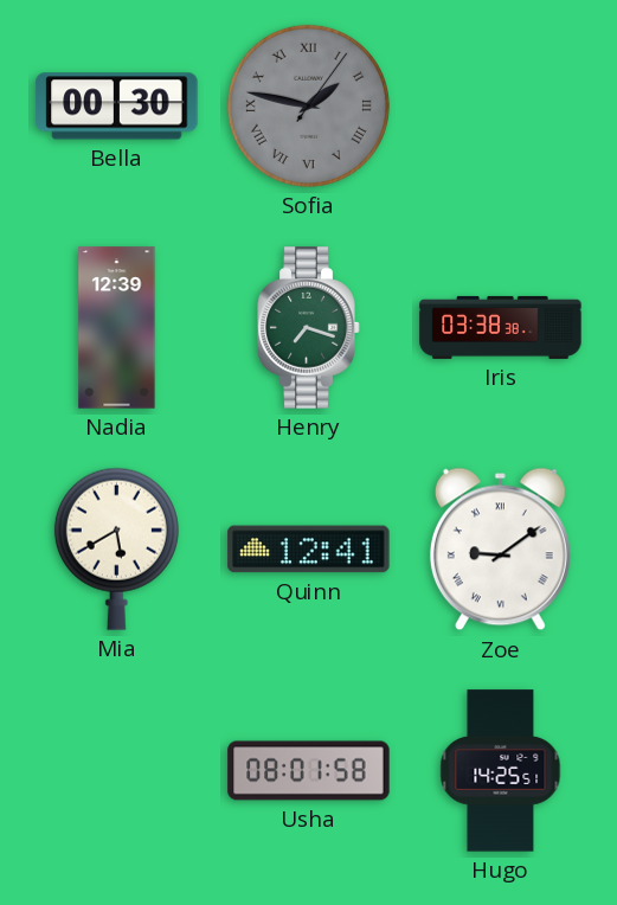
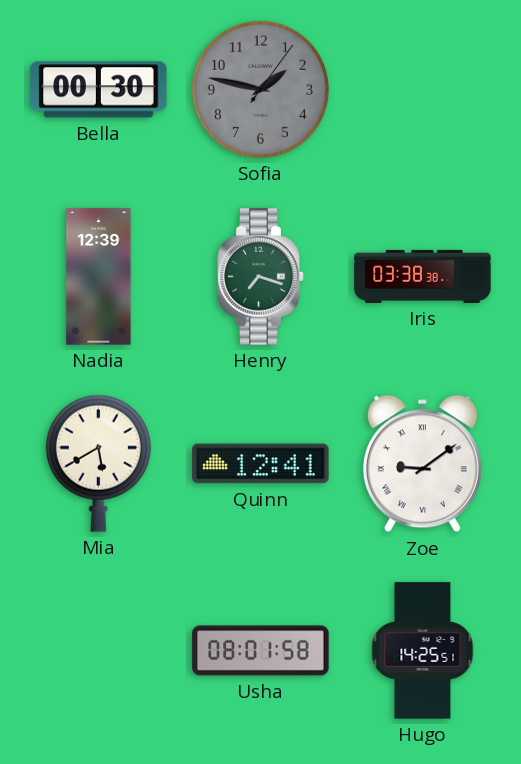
Sofia numerals: Roman -> Arabic (260, 89)
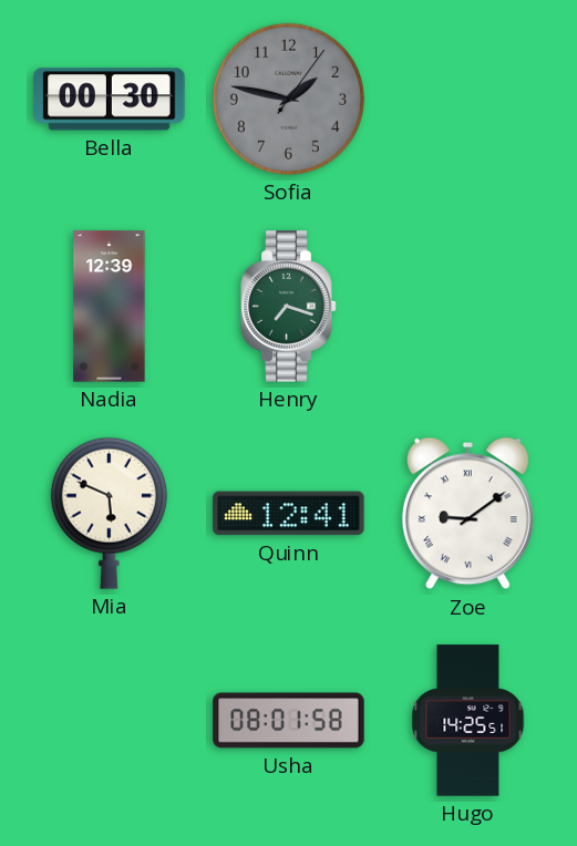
Iris: 03:38 -> none (423, 276)
Mia: 5:40 -> 5:49 (109, 513)
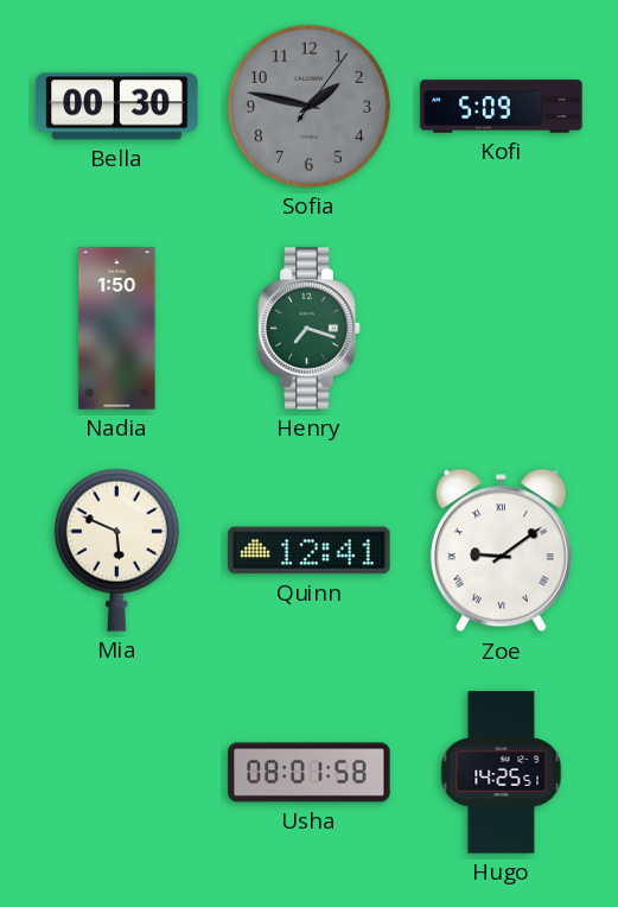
Kofi: none -> 5:09 (502, 107)
Nadia: 12:39 -> 1:50 (117, 329)
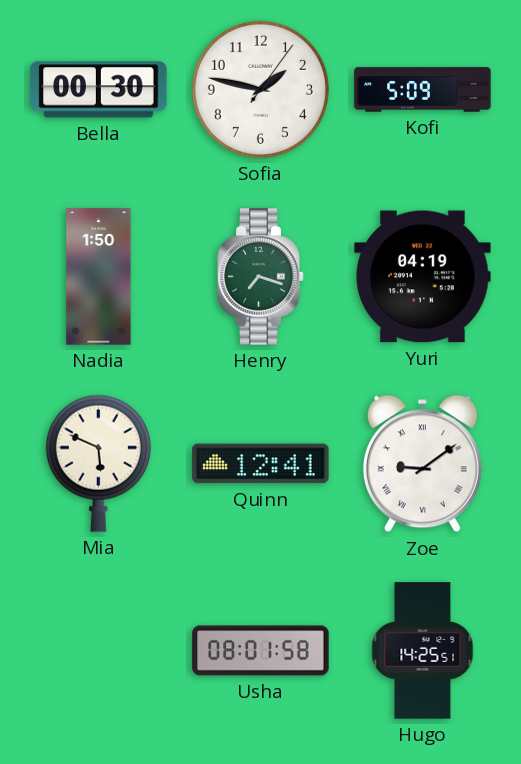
Sofia dial: grey -> white (260, 89)
Yuri: none -> 04:19 (423, 277)
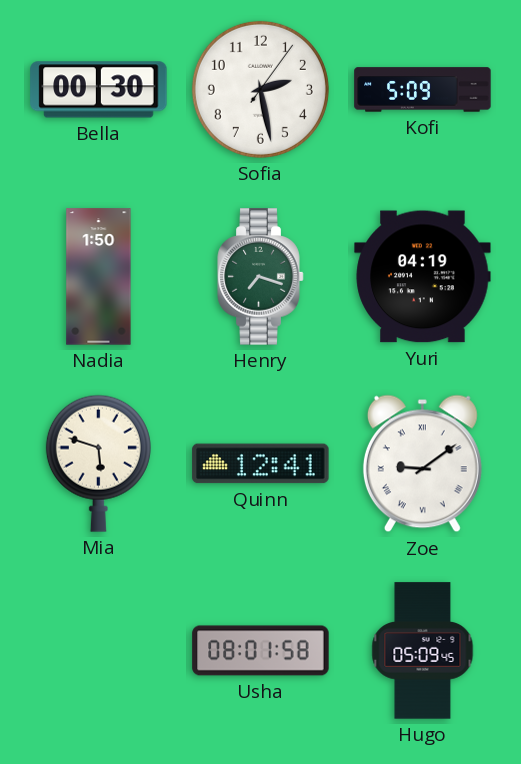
Sofia: 1:47 -> 2:28 (260, 89)
Mia: 5:49 -> 5:48 (98, 463)
Hugo: 14:25 -> 05:09 (423, 651)
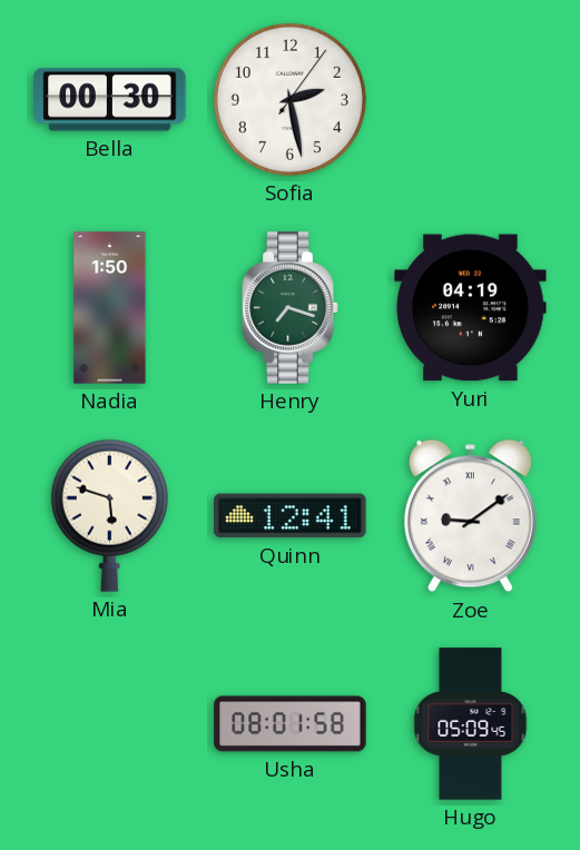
Kofi: 5:09 -> none (423, 90)
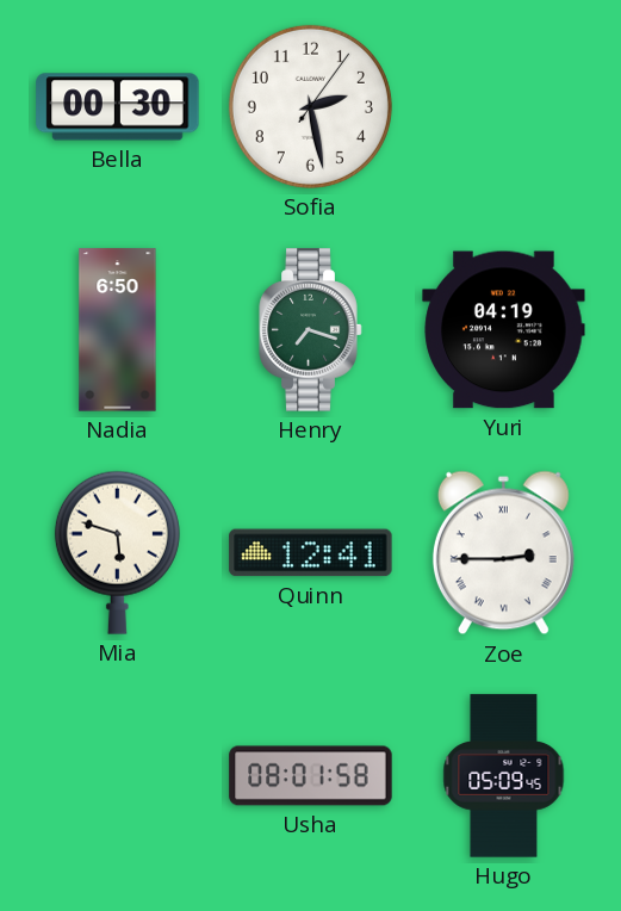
Nadia: 1:50 -> 6:50 (118, 330)
Zoe: 9:09 -> 2:45 (503, 553)
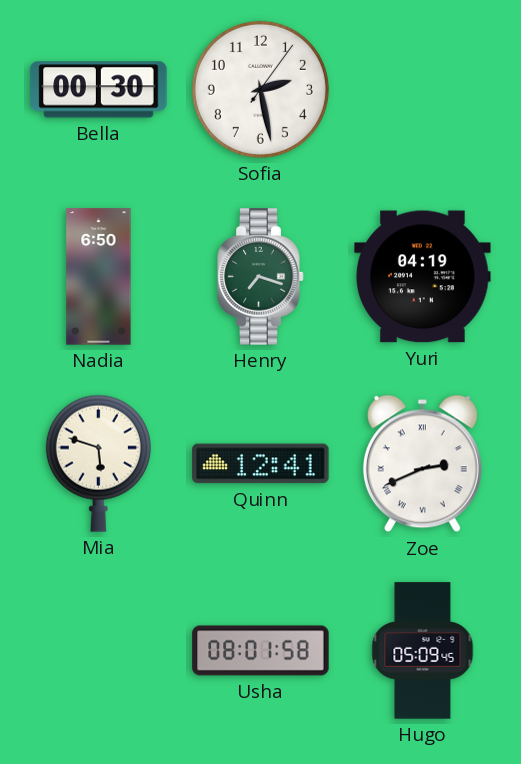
Zoe: 2:45 -> 2:41 (422, 464)
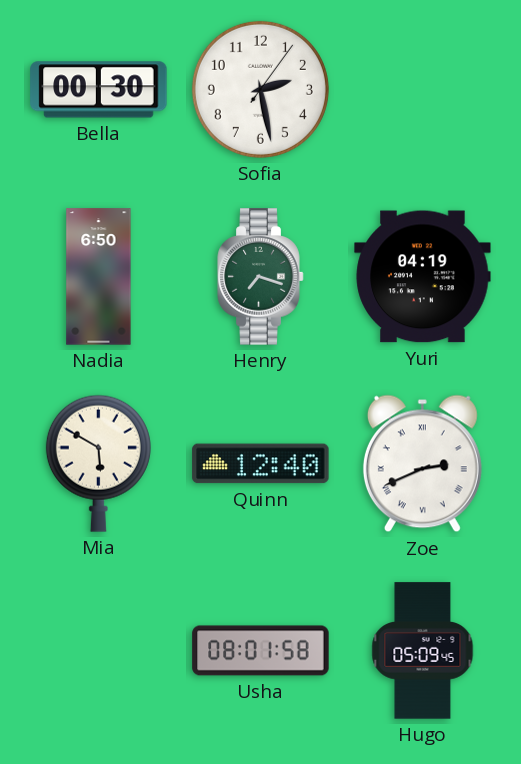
Mia: 5:48 -> 5:50 (98, 463)
Quinn: 12:41 -> 12:40 (261, 464)
